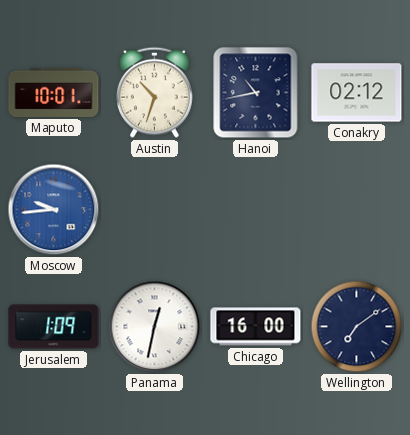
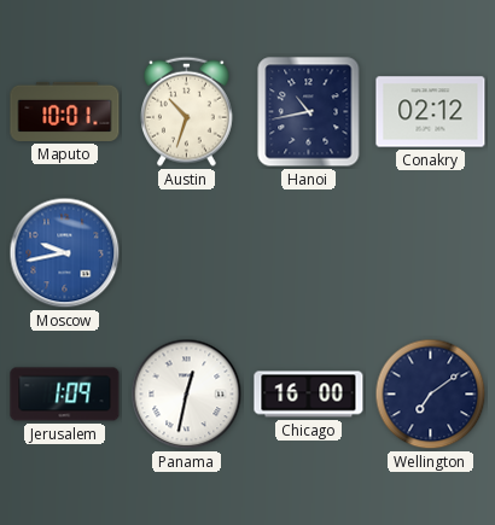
Moscow: 9:44 -> 9:43 (65, 253)
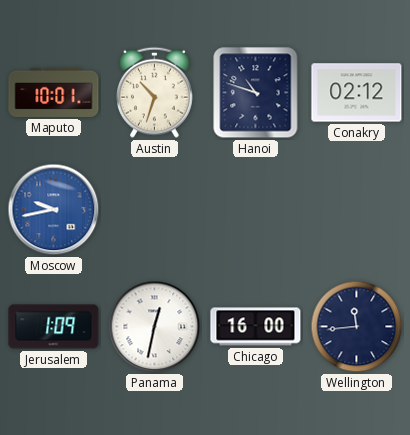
Hanoi: 10:43 -> 10:48 (256, 93)
Wellington: 7:09 -> 11:44 (357, 327)
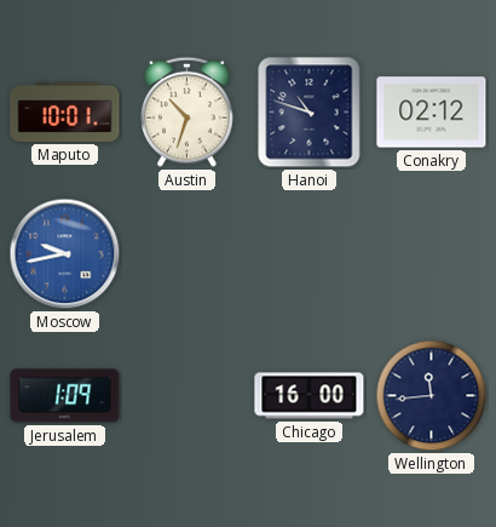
Panama: 12:32 -> none (155, 327)
